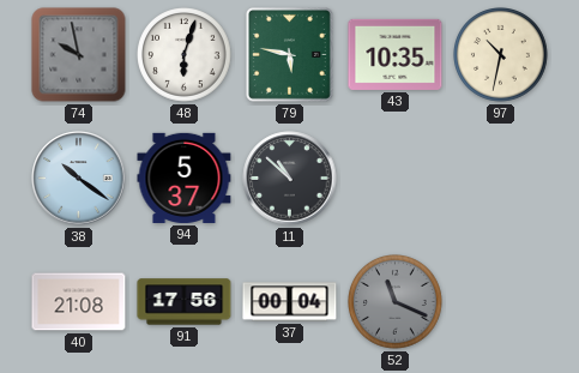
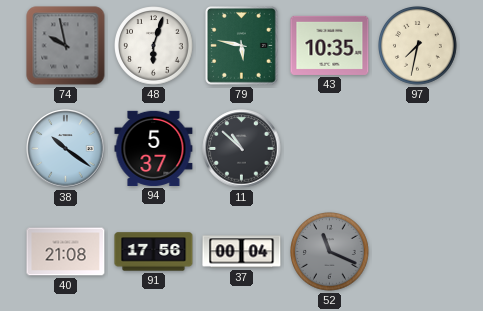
97: 10:32 -> 7:32 (418, 46)
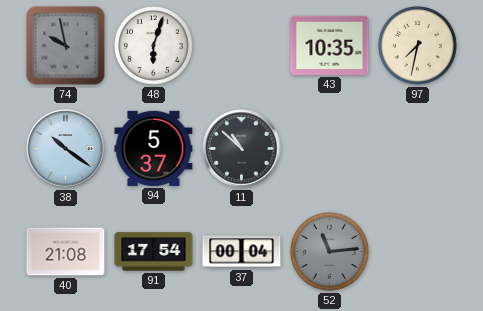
79: 5:47 -> none (241, 46)
91: 17:56 -> 17:54 (154, 252)
52: 11:19 -> 11:14 (330, 252)
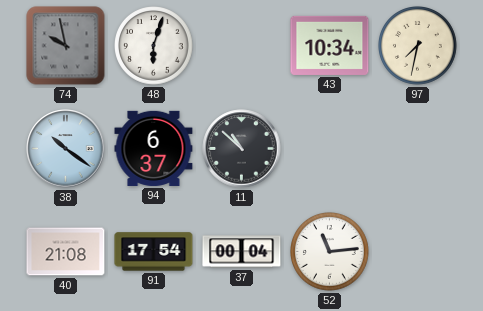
43: 10:35 -> 10:34 (330, 45)
94: 5:37 -> 6:37 (154, 148)
52 dial: grey -> white (330, 252)
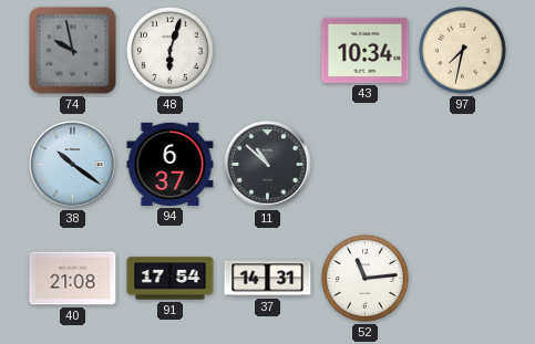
37: 00:04 -> 14:31 (268, 279)
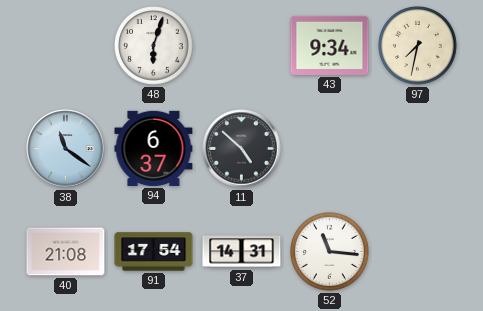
74: 9:58 -> none (73, 51)
43: 10:34 -> 9:34 (330, 45)
38: 10:21 -> 11:21 (66, 149)
11: 10:52 -> 4:52 (242, 149)
52: 11:14 -> 11:16 (330, 252)
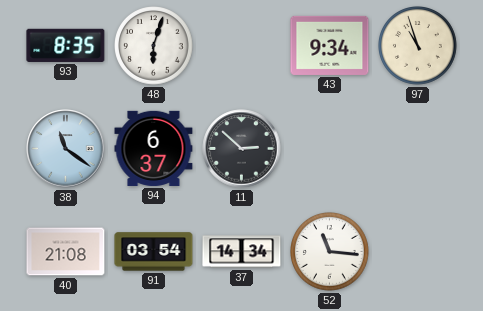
93: none -> 8:35 (66, 45)
97: 7:32 -> 10:57 (418, 46)
11: 4:52 -> 2:52 (242, 149)
91: 17:54 -> 03:54 (154, 252)
37: 14:31 -> 14:34 (242, 252)
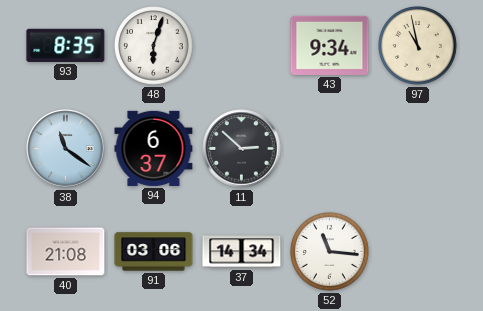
97: 10:57 -> 10:58 (418, 46)
91: 03:54 -> 03:06 (154, 252)
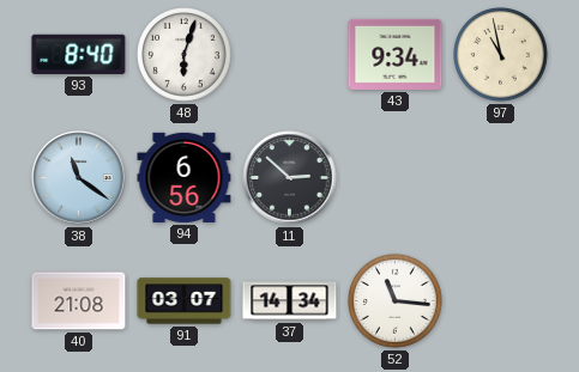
93: 8:35 -> 8:40 (79, 54)
94: 6:37 -> 6:56 (185, 177)
91: 03:06 -> 03:07 (185, 301)
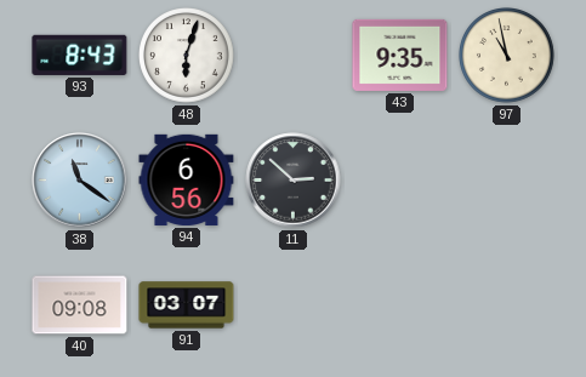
93: 8:40 -> 8:43 (80, 55)
43: 9:34 -> 9:35 (400, 55)
40: 21:08 -> 09:08 (80, 305)
37: 14:34 -> none (290, 301)
52: 11:16 -> none (396, 301)
